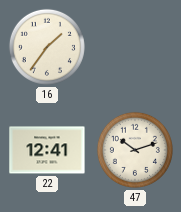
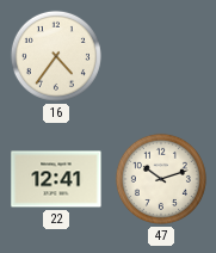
16: 1:36 -> 4:36 (56, 56)
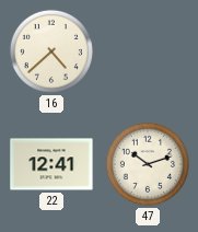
16: 4:36 -> 4:38 (51, 51)
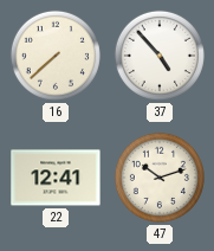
16: 4:38 -> 7:38 (56, 56)
37: none -> 4:53 (160, 56)
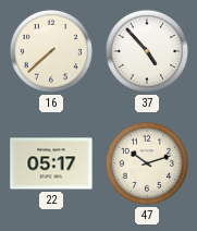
22: 12:41 -> 05:17 (51, 163)
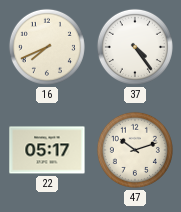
16: 7:38 -> 7:41 (47, 47)
37: 4:53 -> 4:24 (135, 47)
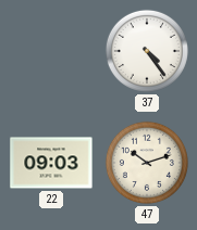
16: 7:41 -> none (47, 47)
22: 05:17 -> 09:03 (51, 163)
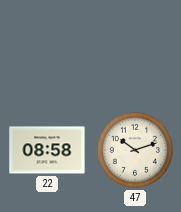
37: 4:24 -> none (147, 51)
22: 09:03 -> 08:58 (47, 150)
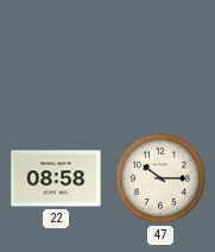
47: 10:12 -> 10:15 (160, 178)
